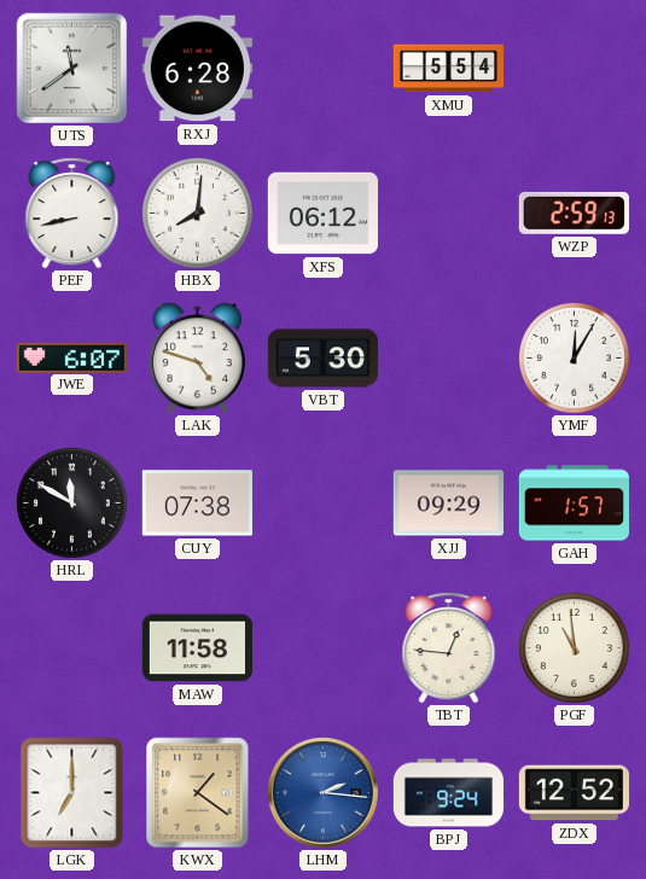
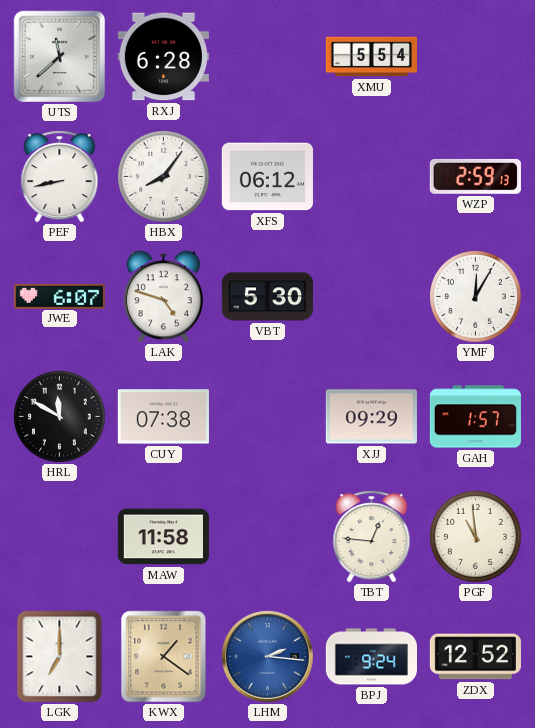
UTS: 11:39 -> 11:38 (60, 57)
HBX: 8:01 -> 8:06 (164, 177)
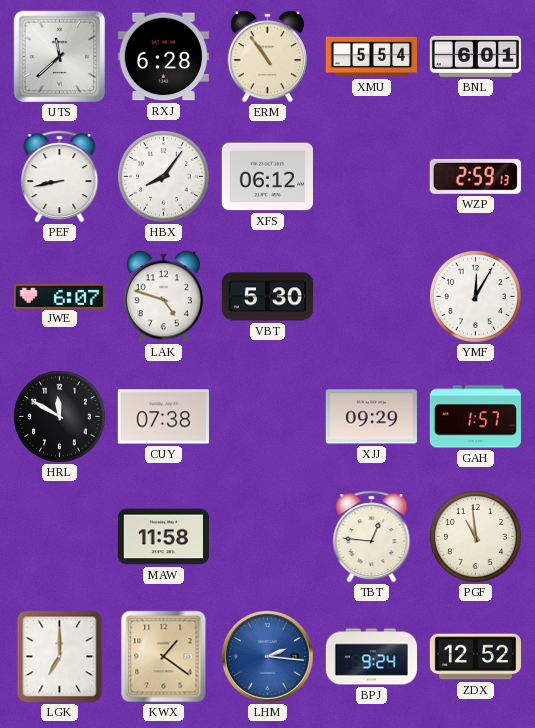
ERM: none -> 10:54 (267, 57)
BNL: none -> 6:01 (475, 56)
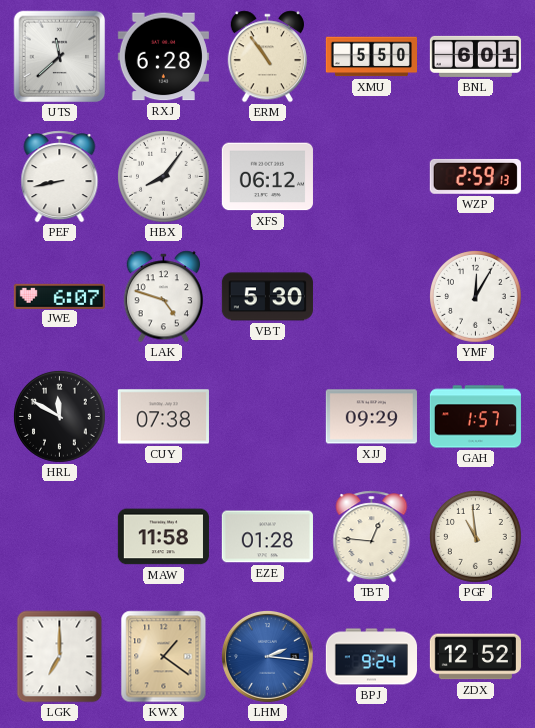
XMU: 5:54 -> 5:50 (371, 57)
EZE: none -> 01:28 (267, 537)
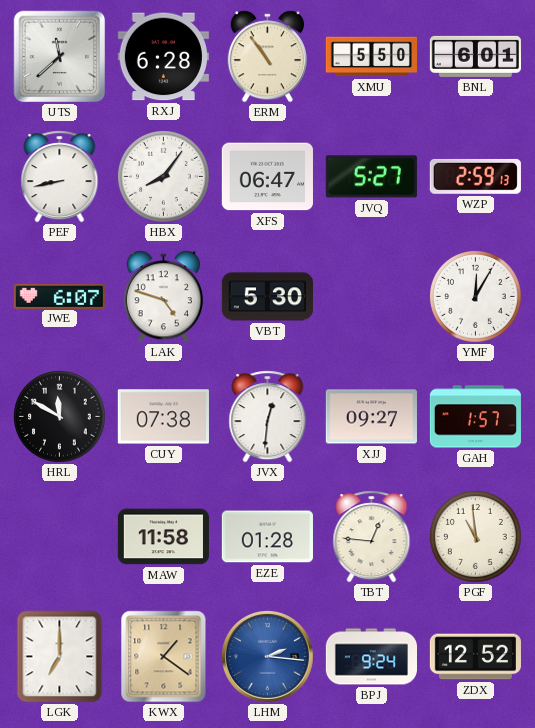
XFS: 06:12 -> 06:47 (267, 177)
JVQ: none -> 5:27 (371, 177)
JVX: none -> 12:31 (268, 417)
XJJ: 09:29 -> 09:27 (371, 417)
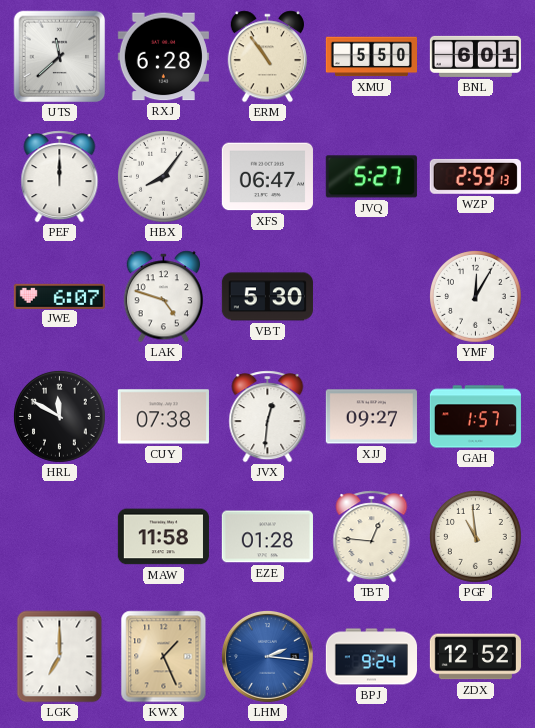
PEF: 8:43 -> 12:00 (60, 177)
KWX: 1:21 -> 1:26 (164, 657)
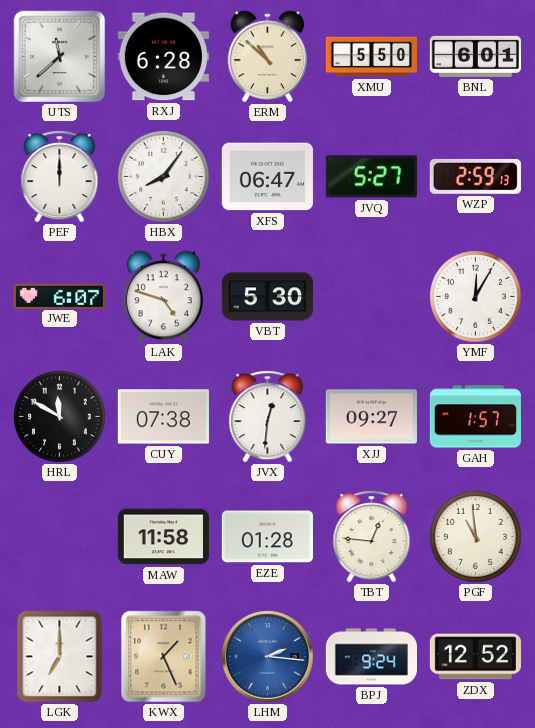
ERM: 10:54 -> 10:52 (267, 57)
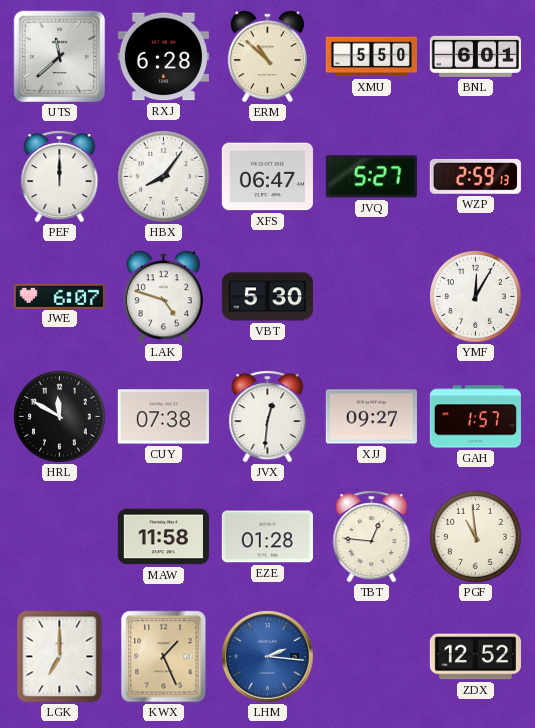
BPJ: 9:24 -> none (371, 657)
